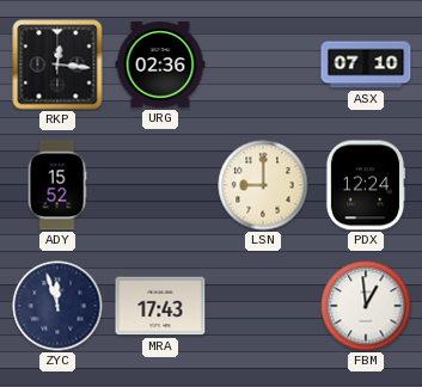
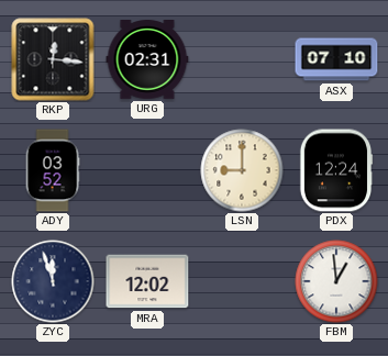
URG: 02:36 -> 02:31 (147, 60)
ADY: 15:52 -> 03:52 (53, 170)
MRA: 17:43 -> 12:02 (147, 281)
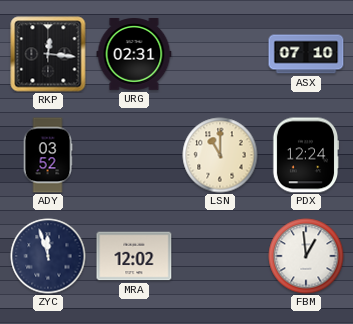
LSN: 9:00 -> 11:00 (220, 155)
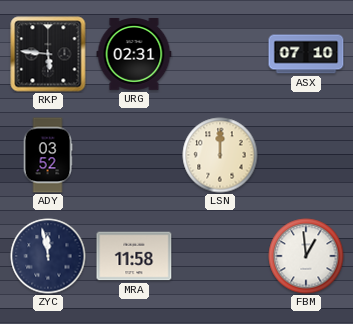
RKP: 12:16 -> 5:46 (48, 54)
LSN: 11:00 -> 12:00 (220, 155)
PDX: 12:24 -> none (306, 155)
ZYC: 11:57 -> 11:58 (48, 256)
MRA: 12:02 -> 11:58 (134, 256)
